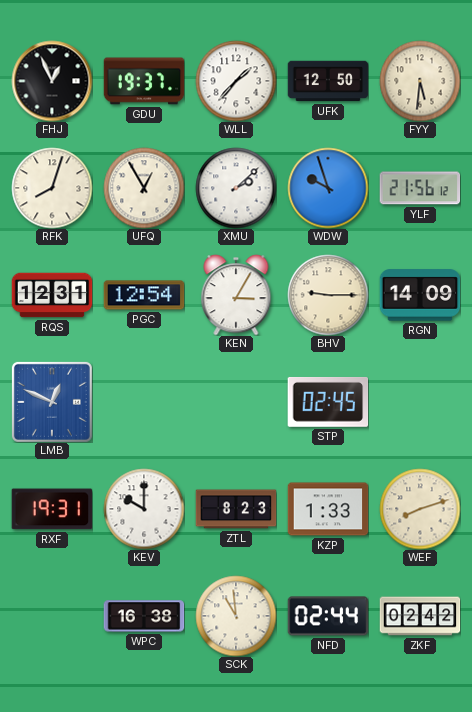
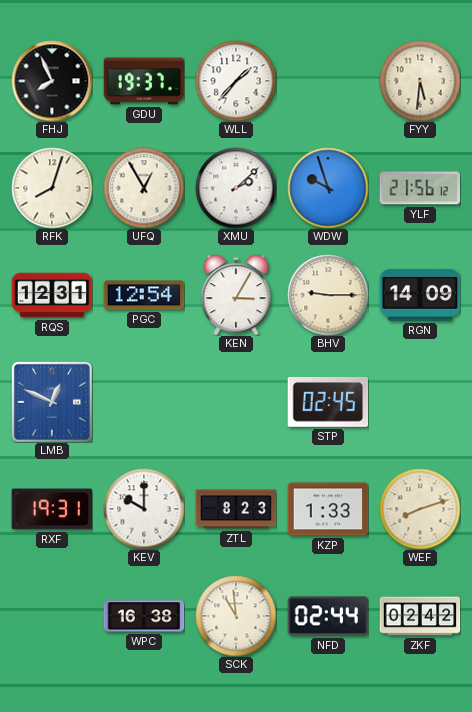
FHJ: 12:56 -> 7:56 (52, 81)
UFK: 12:50 -> none (328, 81)
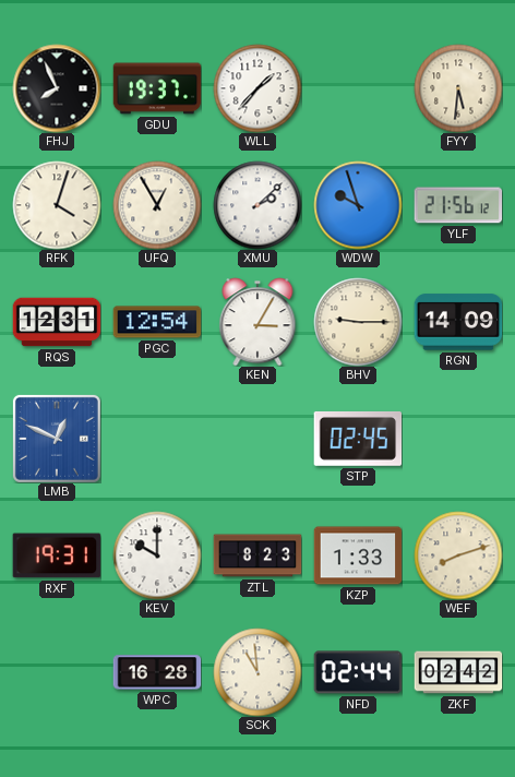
RFK: 8:03 -> 4:03 (57, 205)
WPC: 16:38 -> 16:28 (157, 672)
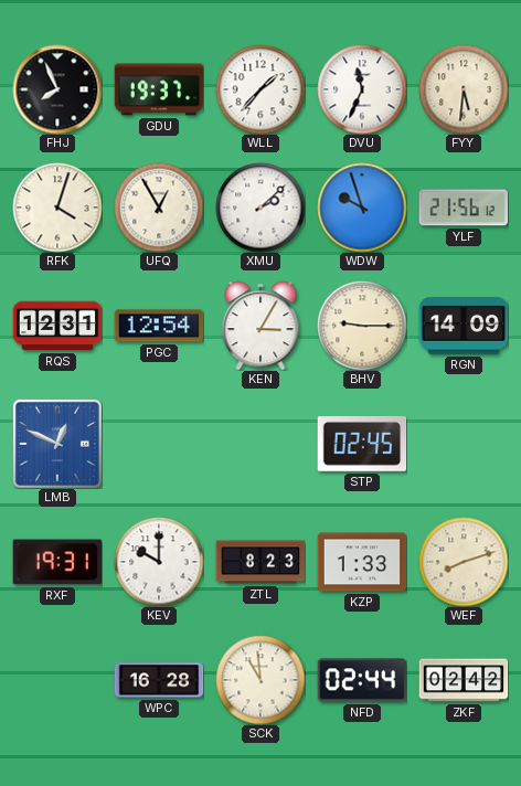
DVU: none -> 11:34 (362, 89)
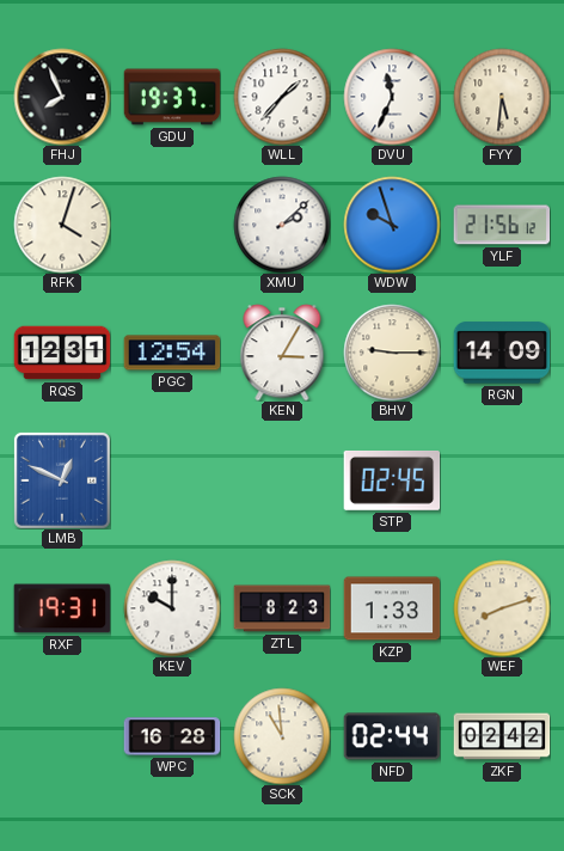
UFQ: 12:55 -> none (159, 208)
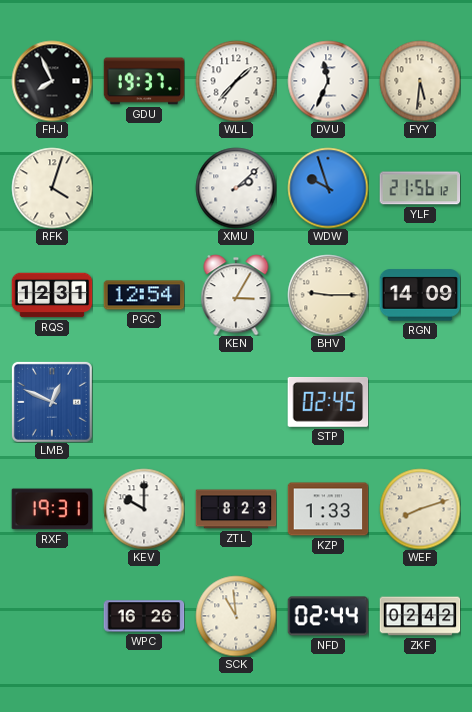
WPC: 16:28 -> 16:26 (144, 616)
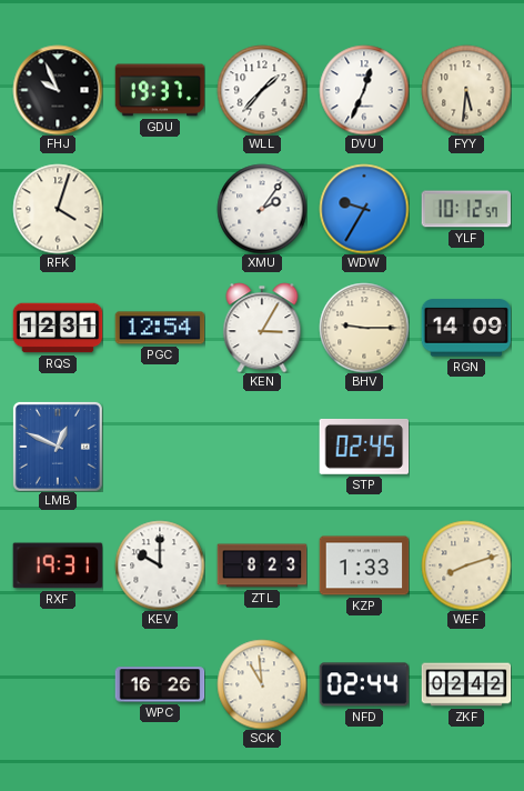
FHJ: 7:56 -> 9:56 (58, 90)
DVU: 11:34 -> 12:34 (364, 90)
XMU: 2:08 -> 2:06 (262, 209)
WDW: 9:57 -> 9:35 (364, 209)
YLF: 21:56 -> 10:12 (466, 209)
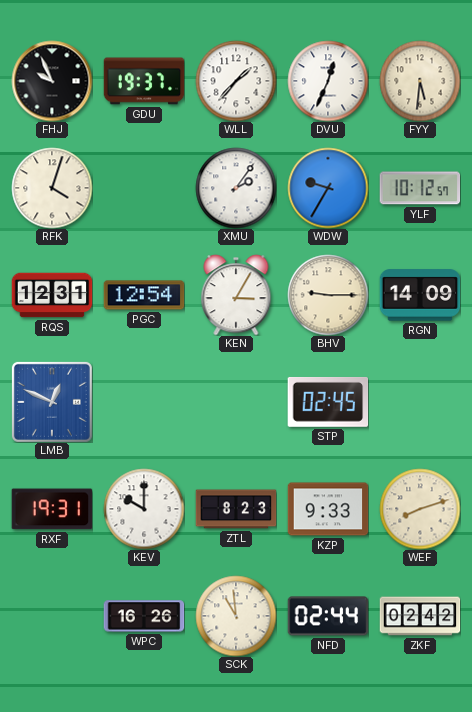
KZP: 1:33 -> 9:33 (328, 509)
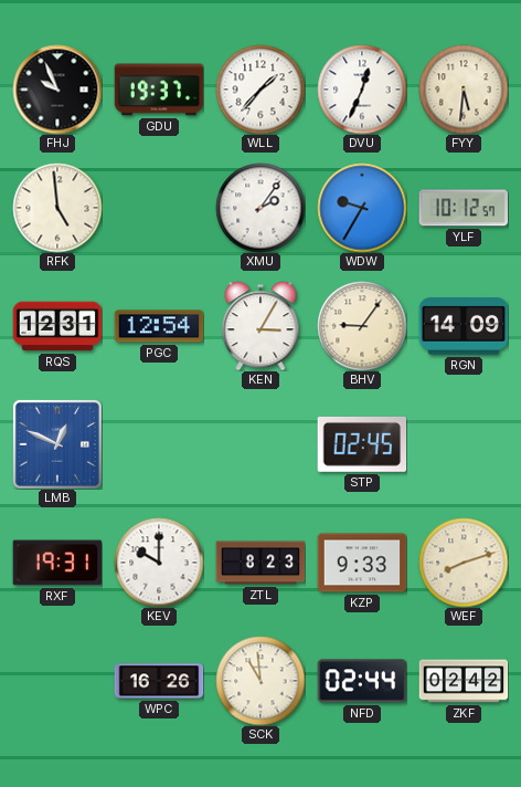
RFK: 4:03 -> 4:59 (57, 208)
BHV: 9:15 -> 9:06 (362, 326)
